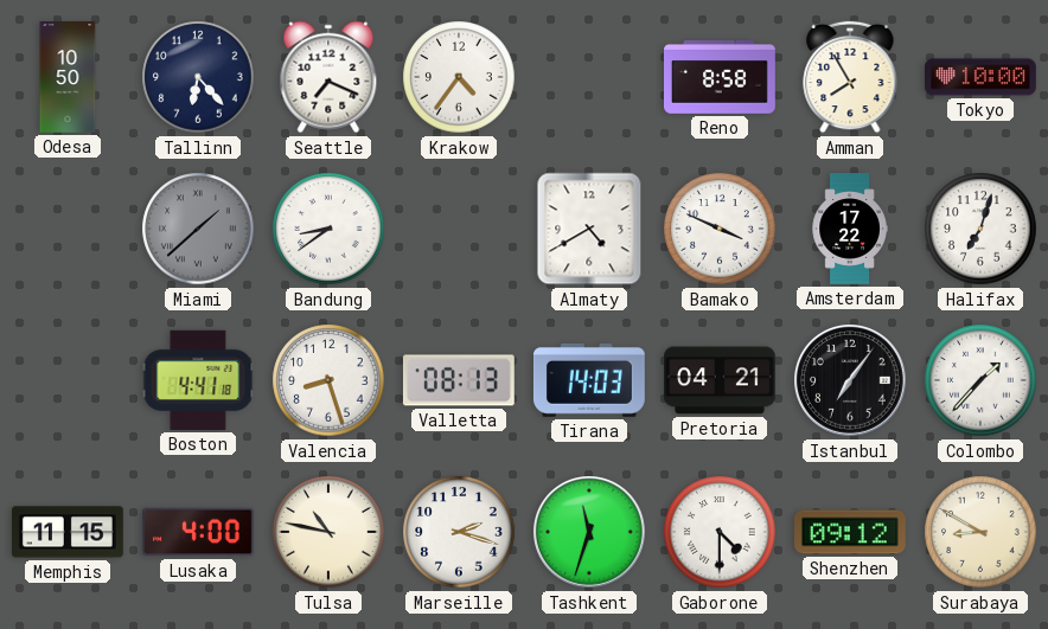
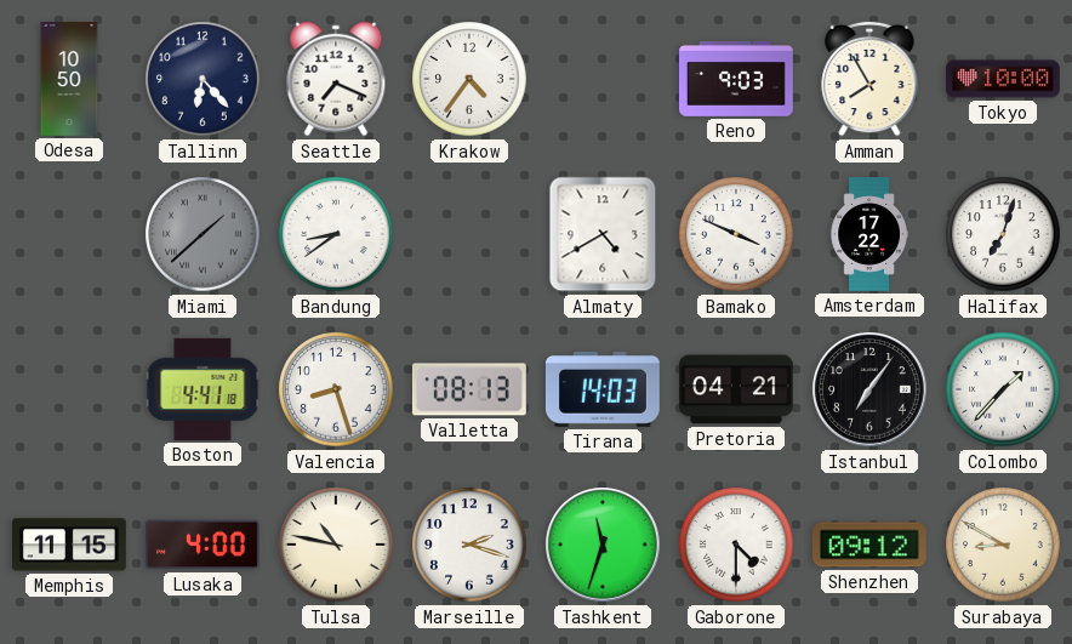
Reno: 8:58 -> 9:03 (737, 80)
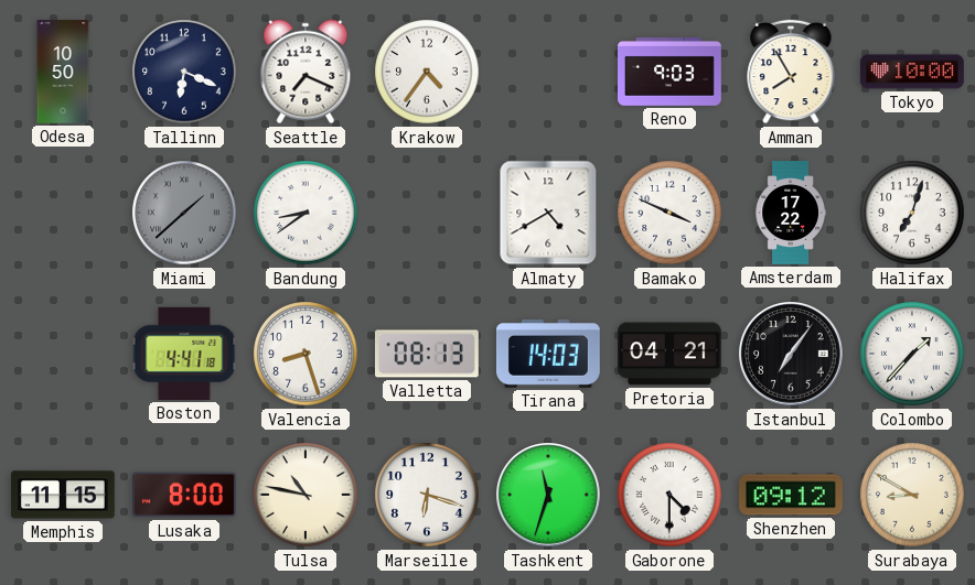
Tallinn: 6:23 -> 6:19 (184, 72)
Lusaka: 4:00 -> 8:00 (185, 495)
Marseille: 2:18 -> 6:18 (427, 495)
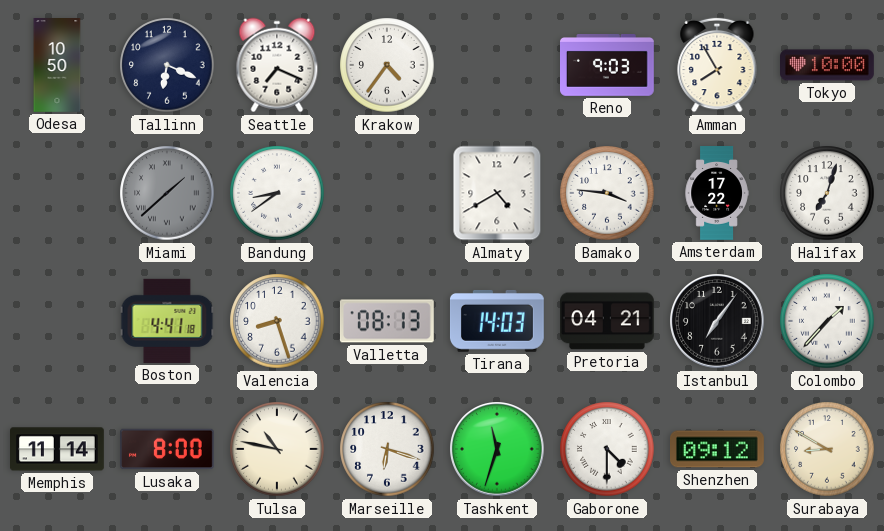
Bamako: 3:49 -> 3:46 (607, 193)
Memphis: 11:15 -> 11:14 (58, 449)
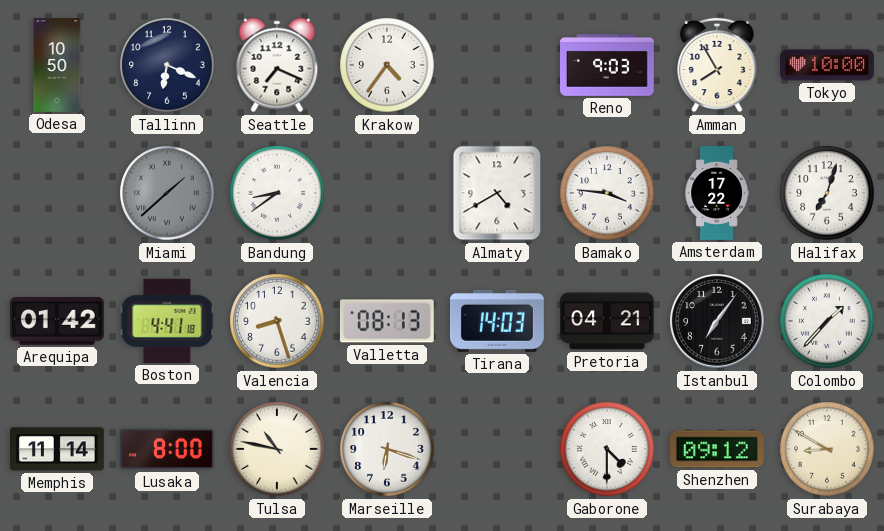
Arequipa: none -> 01:42 (57, 321)
Tashkent: 11:33 -> none (498, 450)
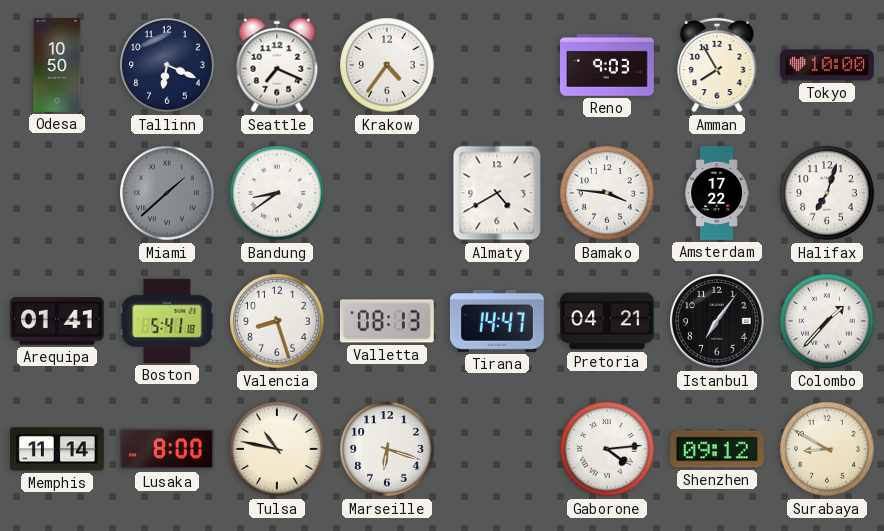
Arequipa: 01:42 -> 01:41 (57, 321)
Boston: 4:41 -> 5:41 (167, 321)
Tirana: 14:03 -> 14:47 (497, 321)
Gaborone: 4:30 -> 4:14 (607, 449)
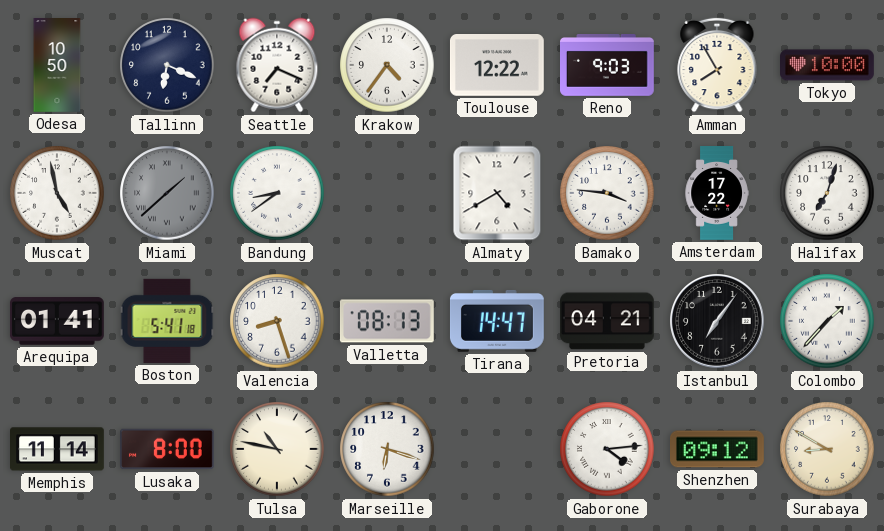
Toulouse: none -> 12:22 (497, 66)
Muscat: none -> 4:58 (57, 193)
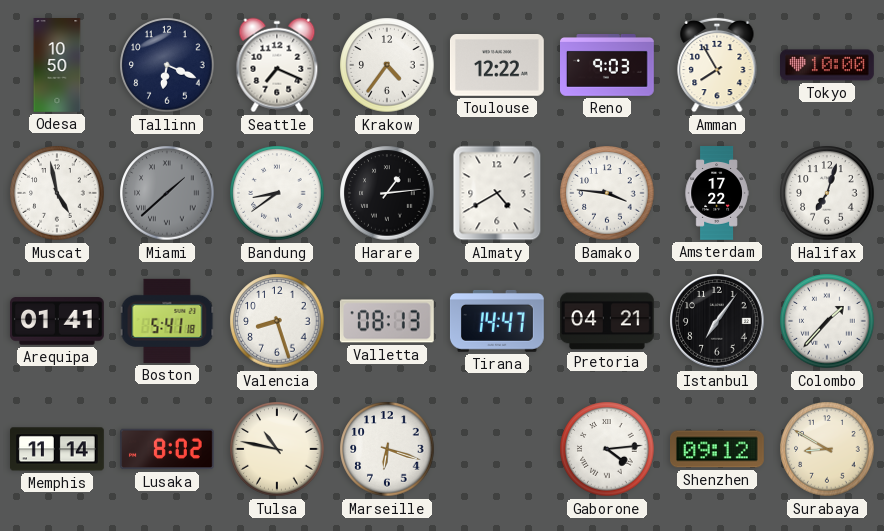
Harare: none -> 1:14 (387, 193)
Lusaka: 8:00 -> 8:02 (168, 449)
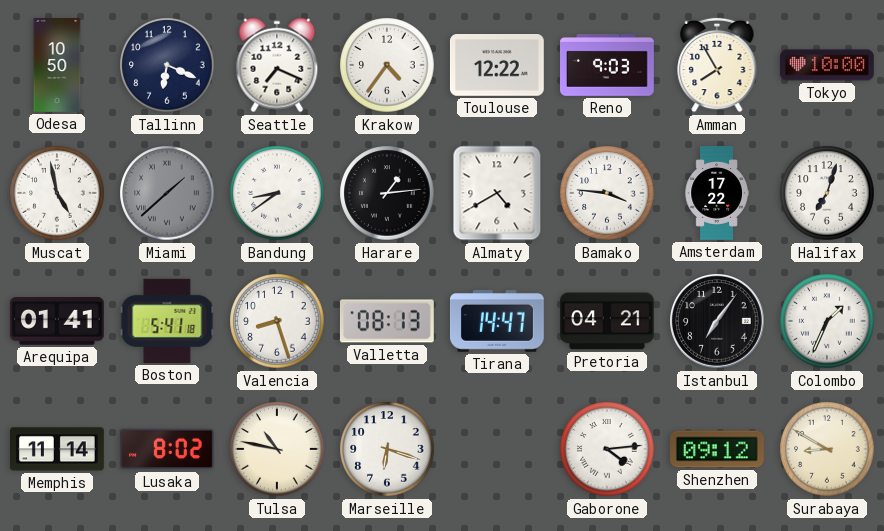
Colombo: 1:37 -> 1:34 (827, 321)
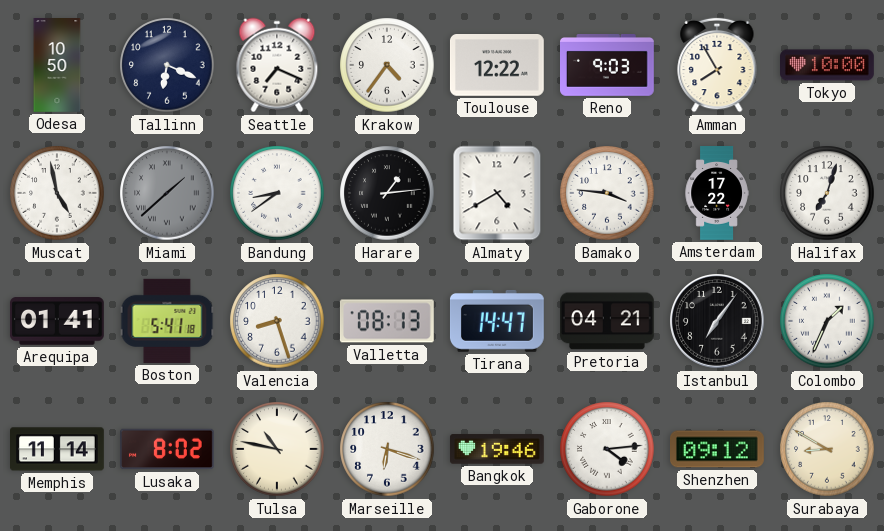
Bangkok: none -> 19:46 (497, 449)
